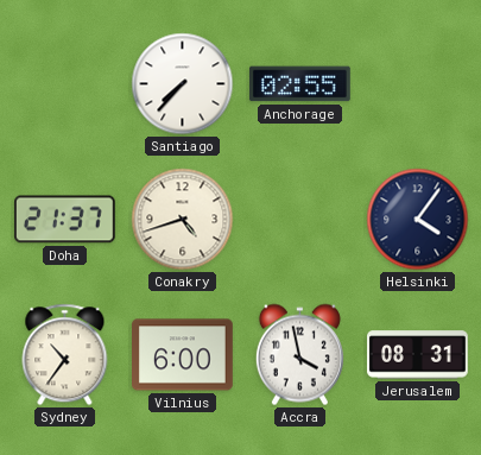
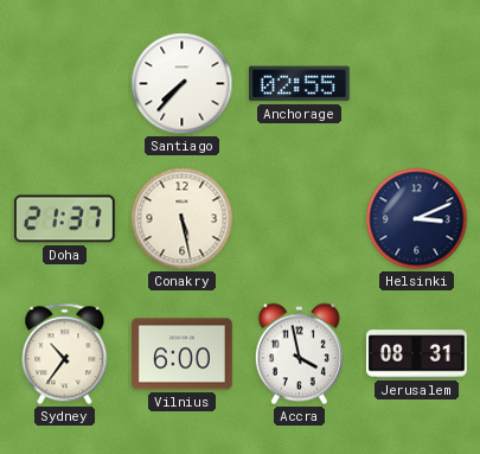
Conakry: 4:42 -> 5:28 (183, 219)
Helsinki: 4:06 -> 3:11 (417, 219)
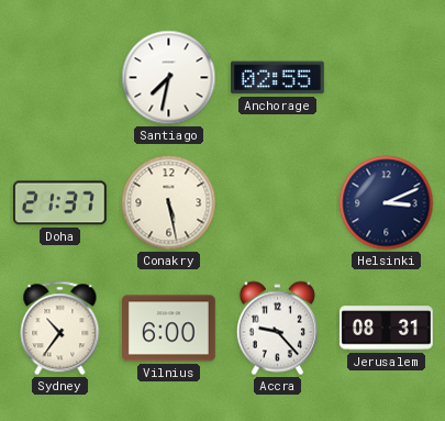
Santiago: 7:37 -> 7:32 (169, 78)
Accra: 3:58 -> 9:23 (277, 329)
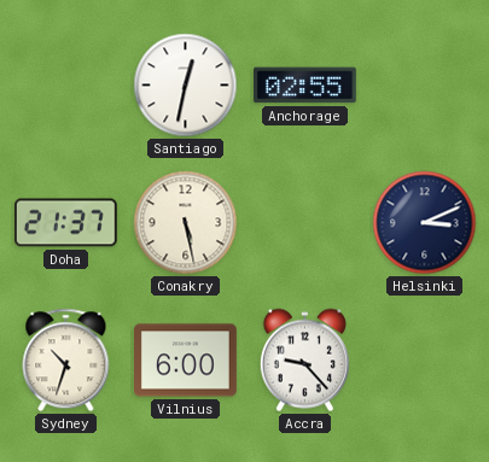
Santiago: 7:32 -> 12:32 (186, 86)
Sydney: 10:36 -> 10:33 (66, 361)
Jerusalem: 08:31 -> none (387, 329)
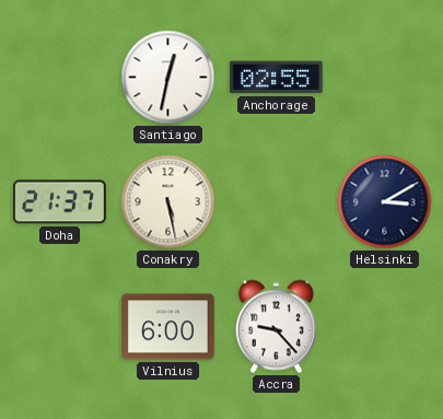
Helsinki: 3:11 -> 3:10 (385, 202)
Sydney: 10:33 -> none (66, 361)
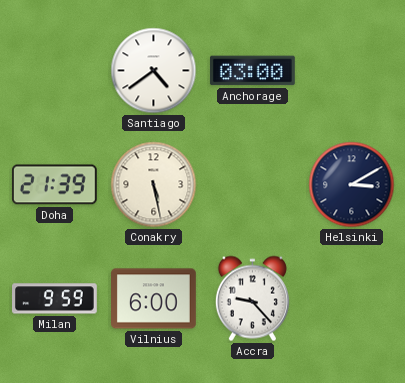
Santiago: 12:32 -> 4:39 (154, 71)
Anchorage: 02:55 -> 03:00 (252, 71)
Doha: 21:37 -> 21:39 (54, 185)
Milan: none -> 9:59 (55, 299)
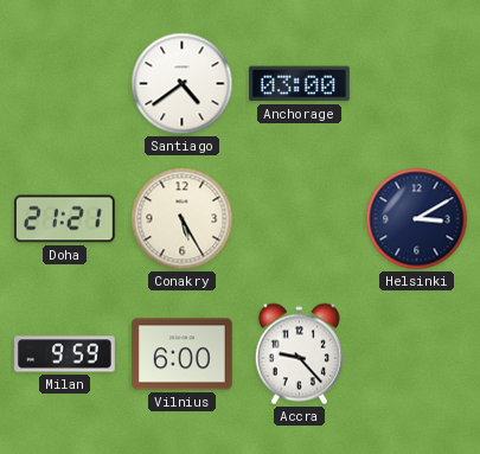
Doha: 21:39 -> 21:21 (64, 219)
Conakry: 5:28 -> 5:25 (183, 219)
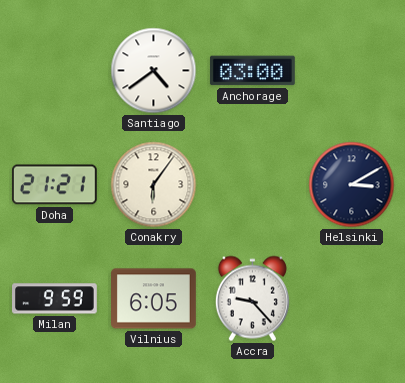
Conakry: 5:25 -> 6:06 (154, 185)
Vilnius: 6:00 -> 6:05 (154, 299)
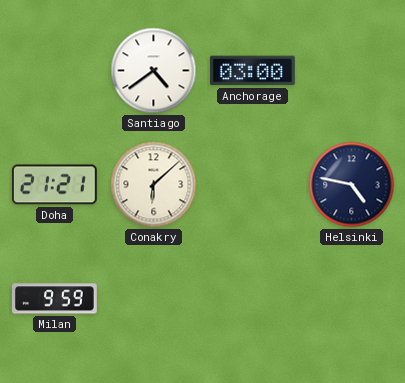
Conakry: 6:06 -> 6:08 (154, 185)
Helsinki: 3:10 -> 4:47 (352, 185)
Vilnius: 6:05 -> none (154, 299)
Accra: 9:23 -> none (252, 299)
